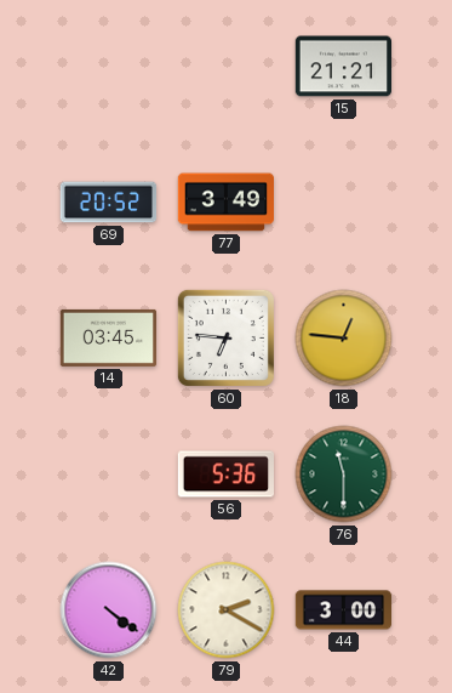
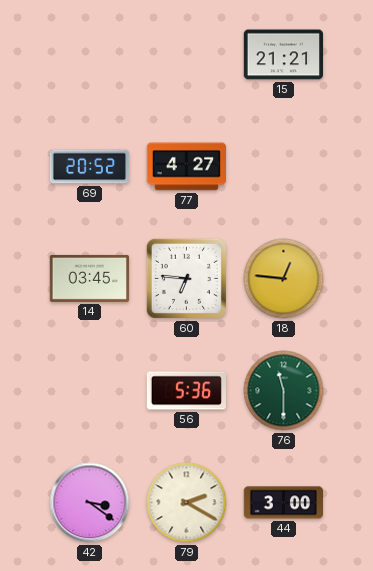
77: 3:49 -> 4:27 (186, 167)
42: 4:21 -> 3:21 (90, 503)
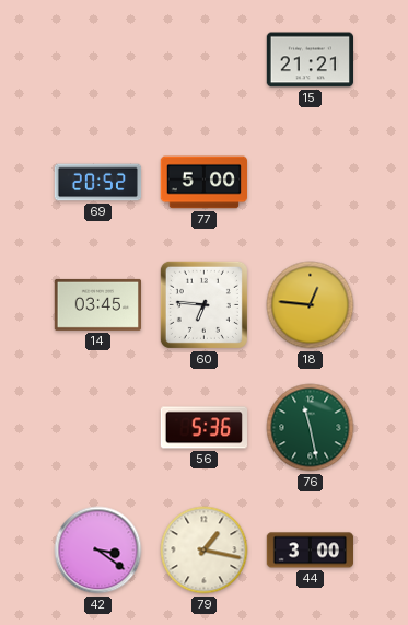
77: 4:27 -> 5:00 (203, 183)
76: 11:30 -> 11:28 (311, 428)
79: 2:20 -> 1:17 (205, 551)
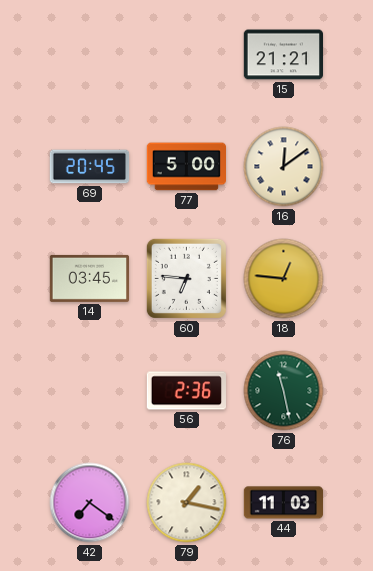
69: 20:52 -> 20:45 (90, 167)
16: none -> 12:09 (284, 167)
56: 5:36 -> 2:36 (187, 391)
42: 3:21 -> 7:21 (90, 503)
44: 3:00 -> 11:03 (283, 503)
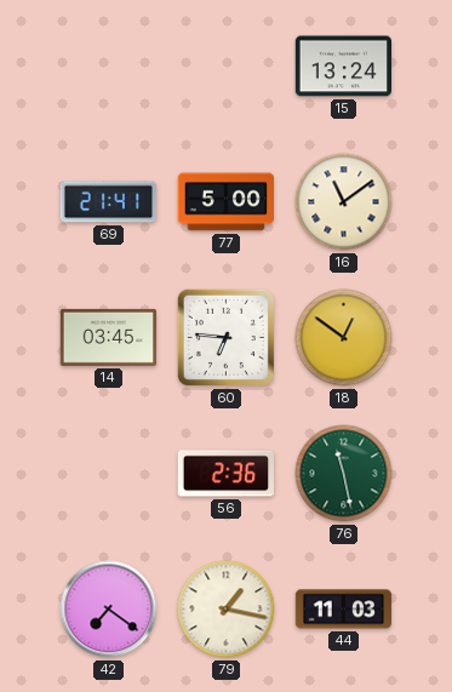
15: 21:21 -> 13:24 (343, 67)
69: 20:45 -> 21:41 (109, 202)
16: 12:09 -> 11:09 (344, 202)
18: 12:46 -> 12:51 (344, 338)
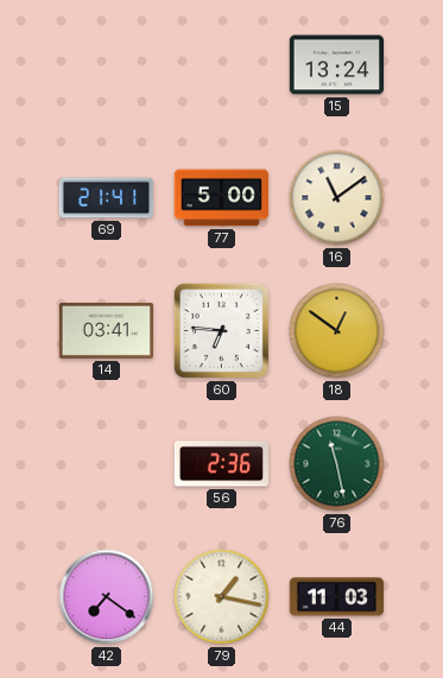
14: 03:45 -> 03:41 (106, 330)
